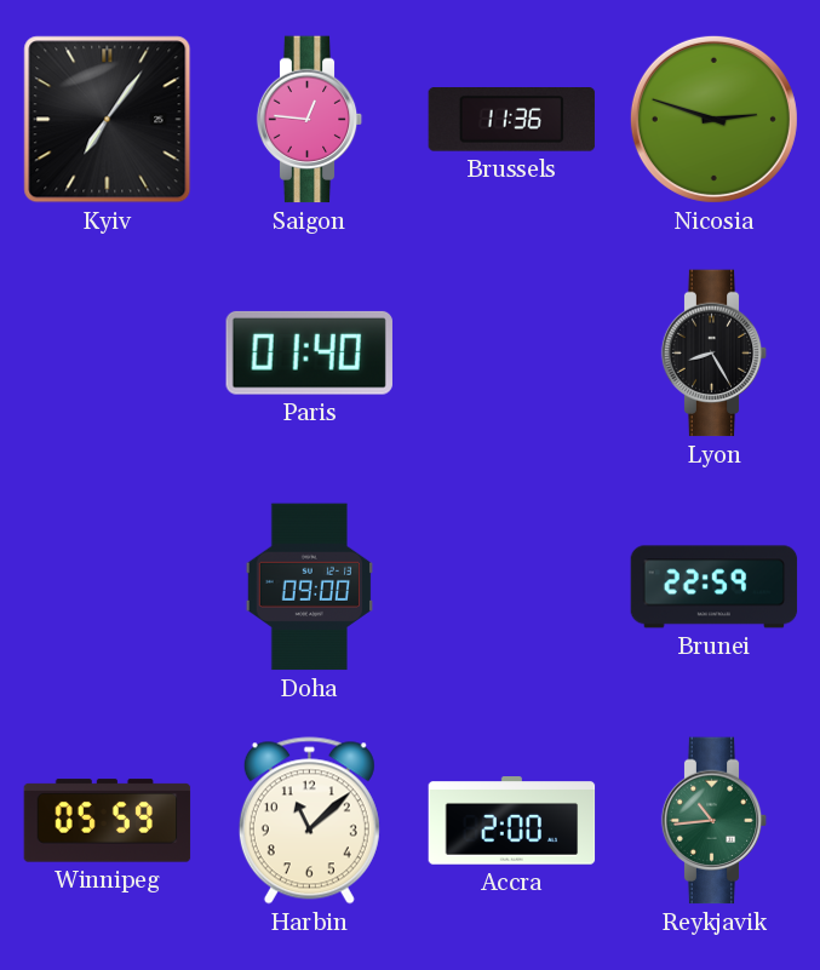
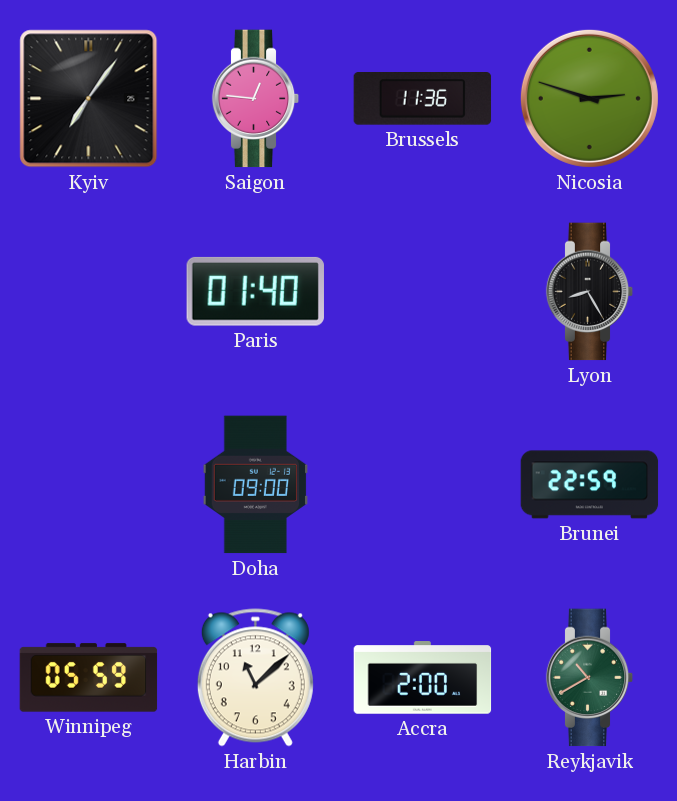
Reykjavik: 10:44 -> 10:40 (590, 678)
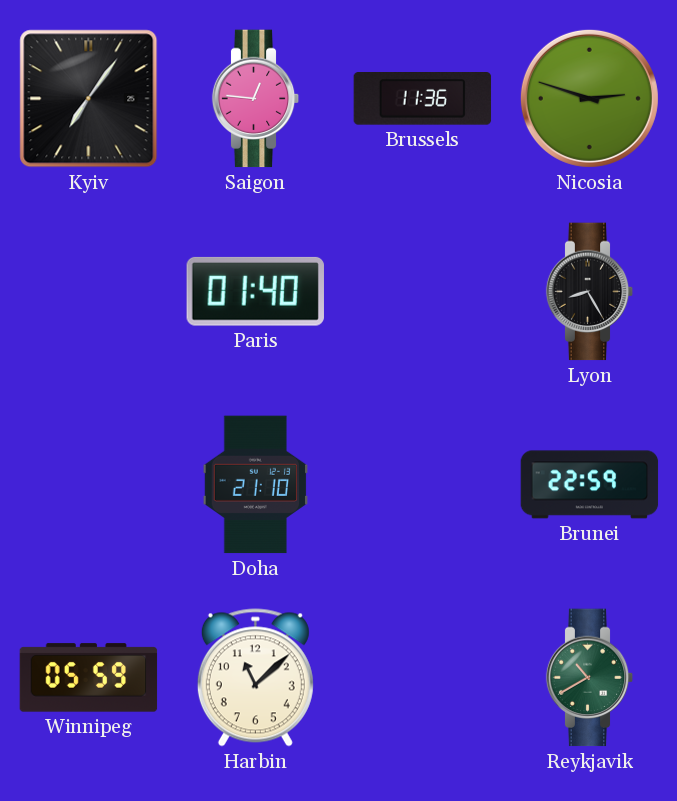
Doha: 09:00 -> 21:10 (255, 485)
Accra: 2:00 -> none (423, 678)
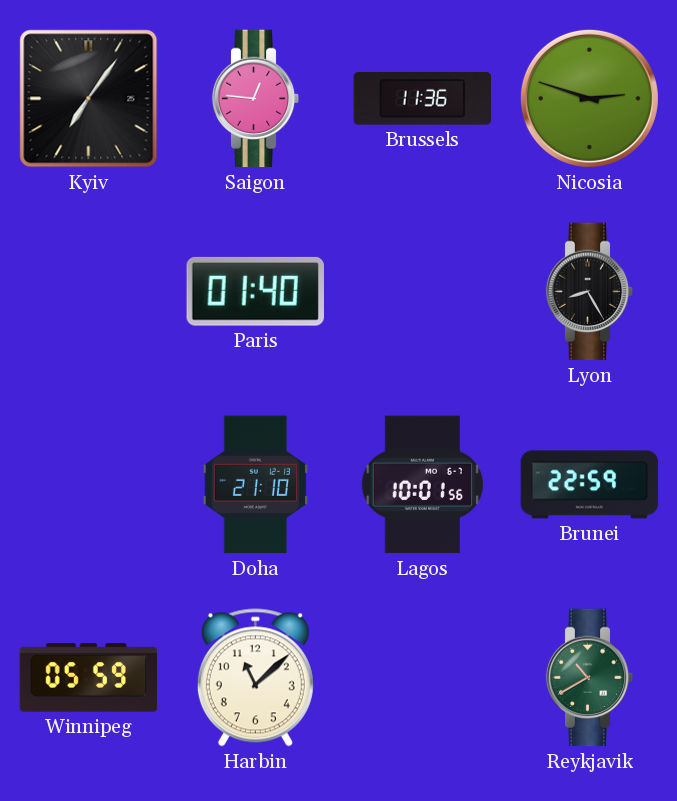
Lagos: none -> 10:01 (423, 485)
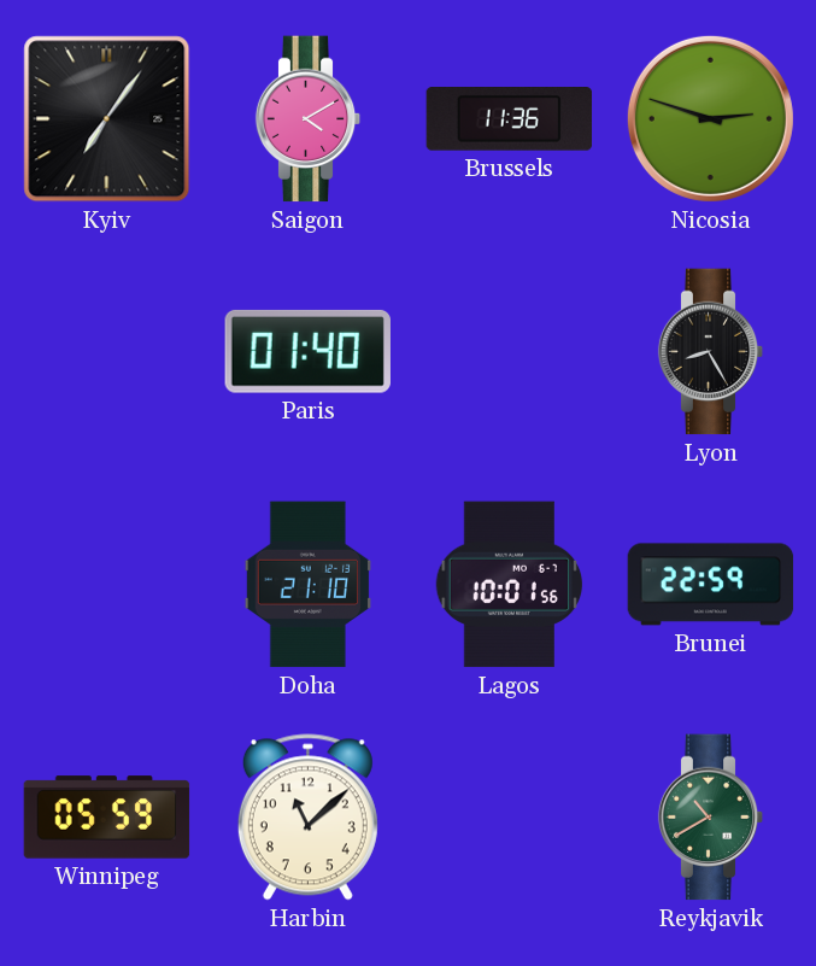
Saigon: 12:46 -> 4:10 (309, 119)
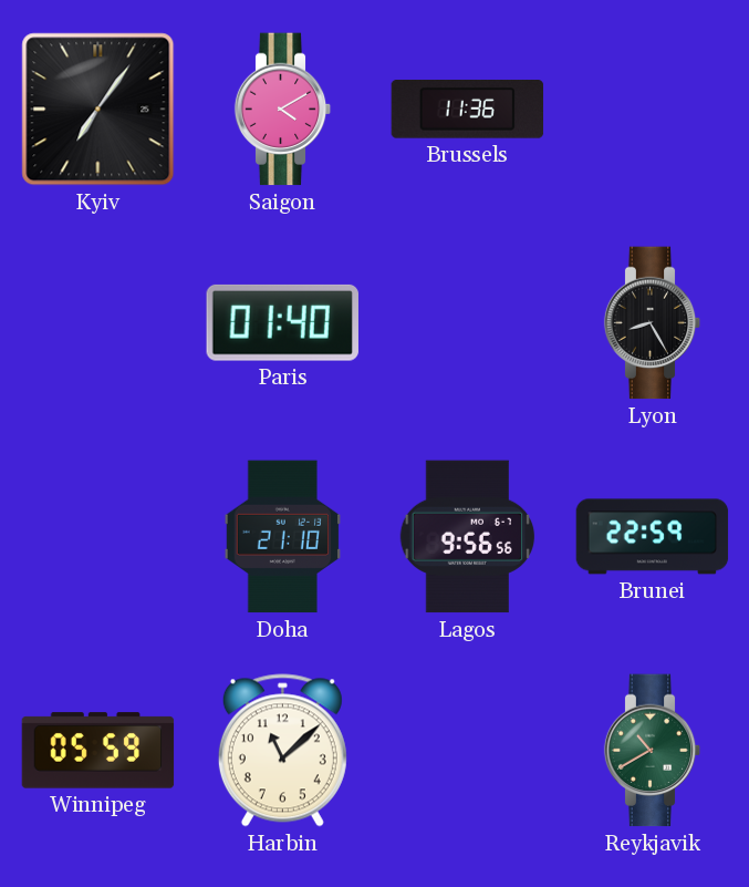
Nicosia: 2:48 -> none (710, 118)
Lagos: 10:01 -> 9:56 (468, 537)
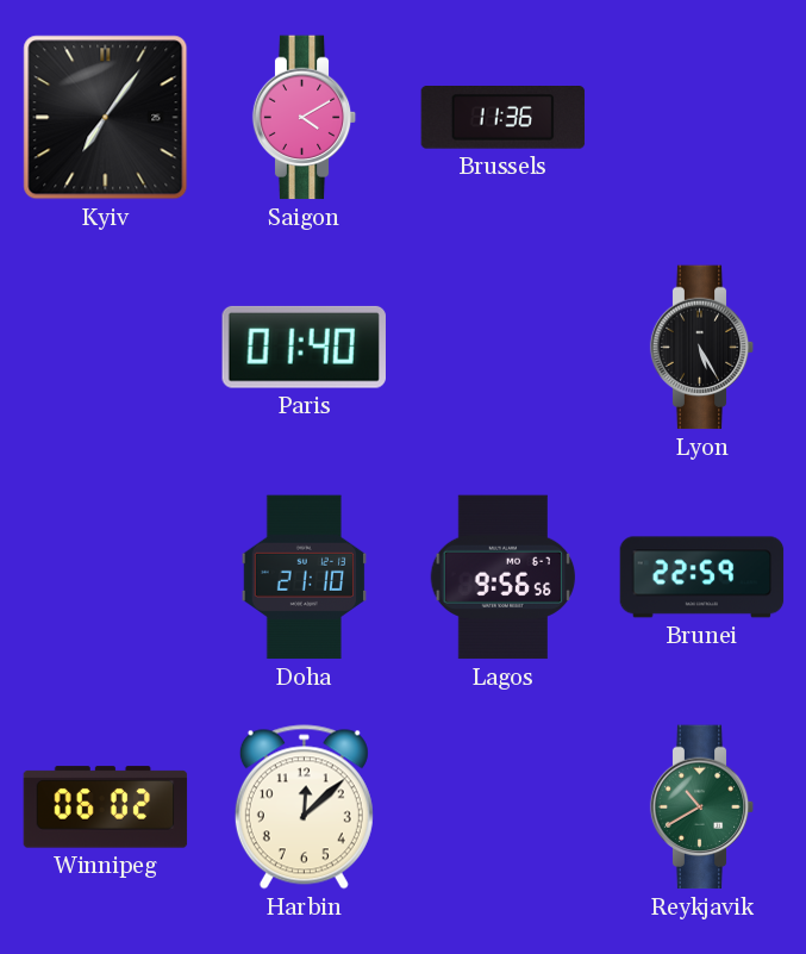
Lyon: 8:25 -> 5:25 (702, 348)
Winnipeg: 05:59 -> 06:02 (106, 808)
Harbin: 11:08 -> 12:08 (304, 808)
